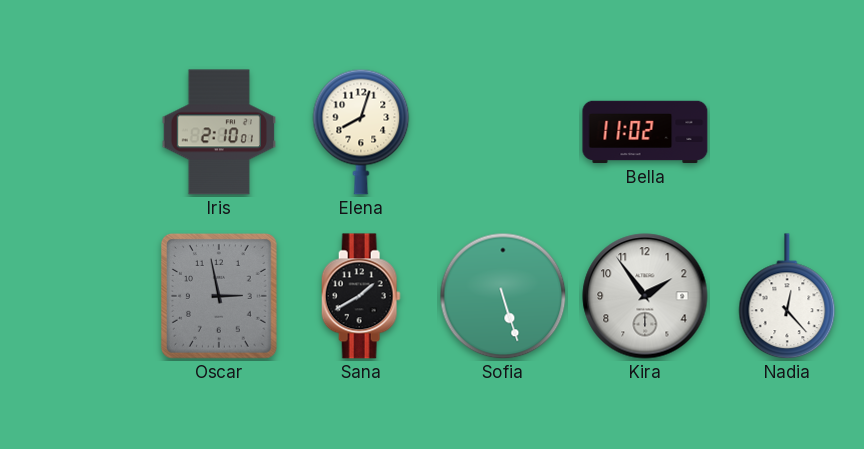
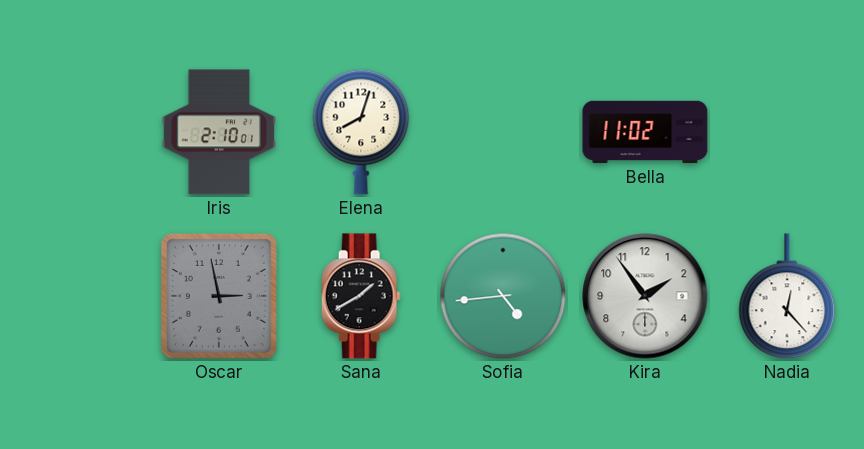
Sofia: 5:27 -> 4:44 (503, 296)
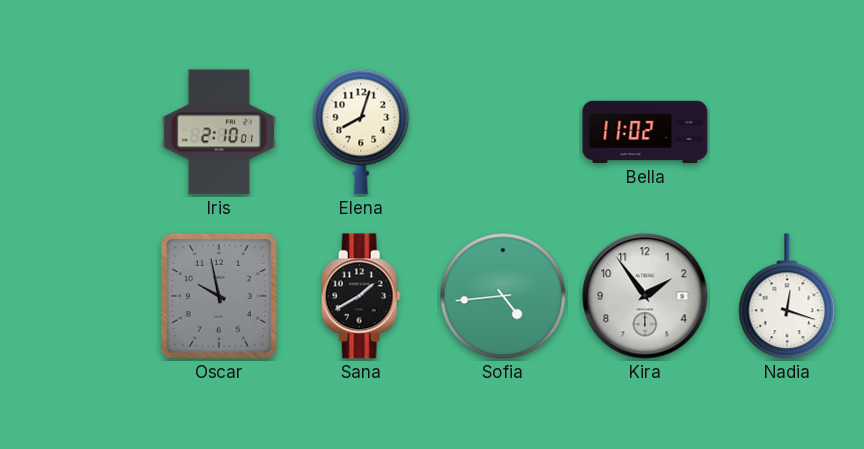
Oscar: 2:58 -> 9:58 (219, 297)
Nadia: 12:23 -> 12:18 (787, 297)
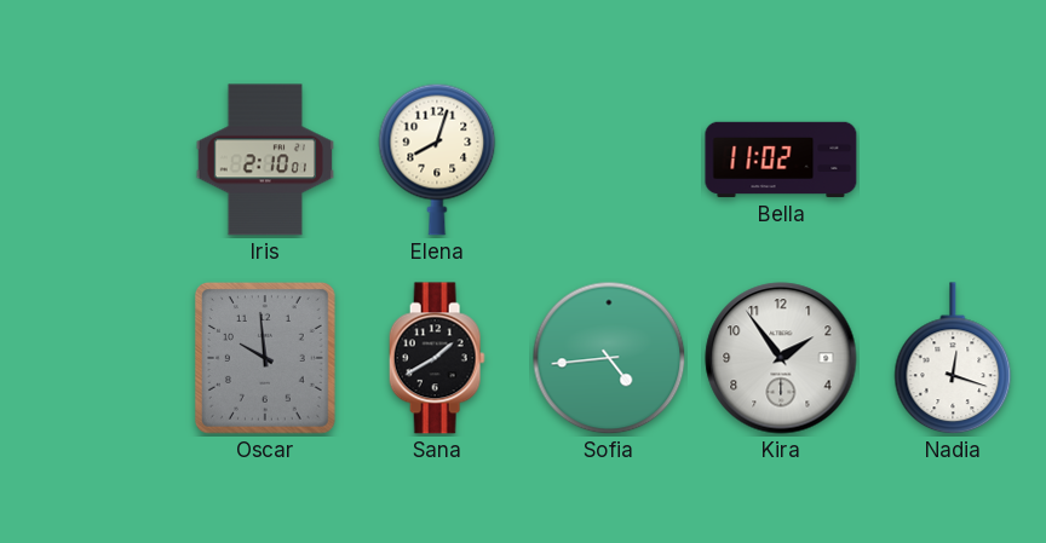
Oscar: 9:58 -> 9:59 (265, 359)
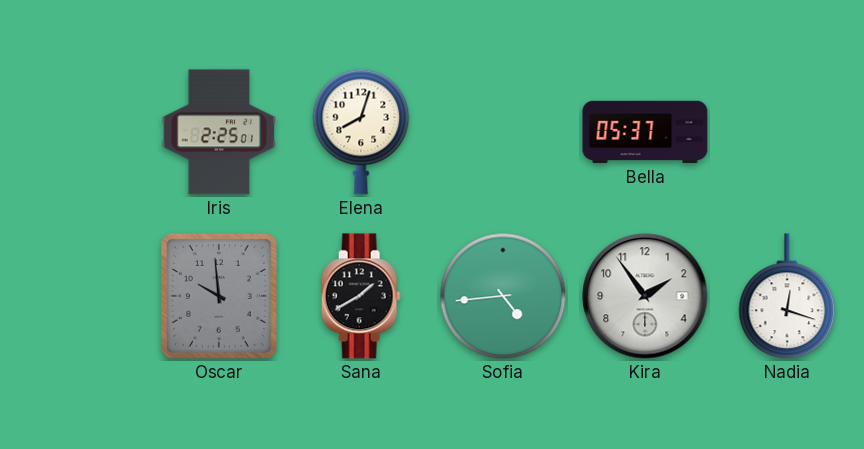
Iris: 2:10 -> 2:25 (219, 132)
Bella: 11:02 -> 05:37 (645, 132)
